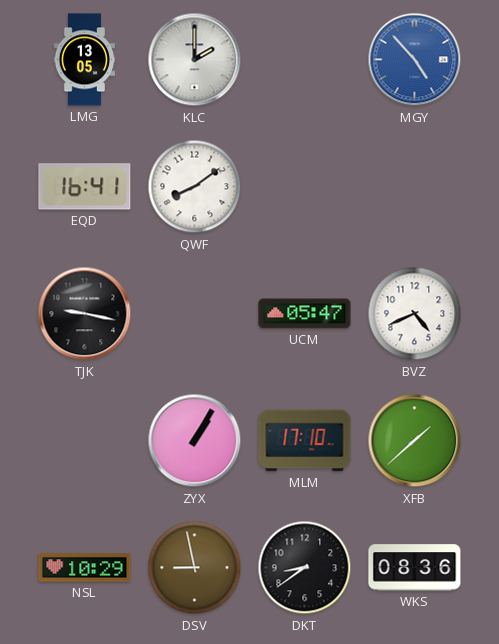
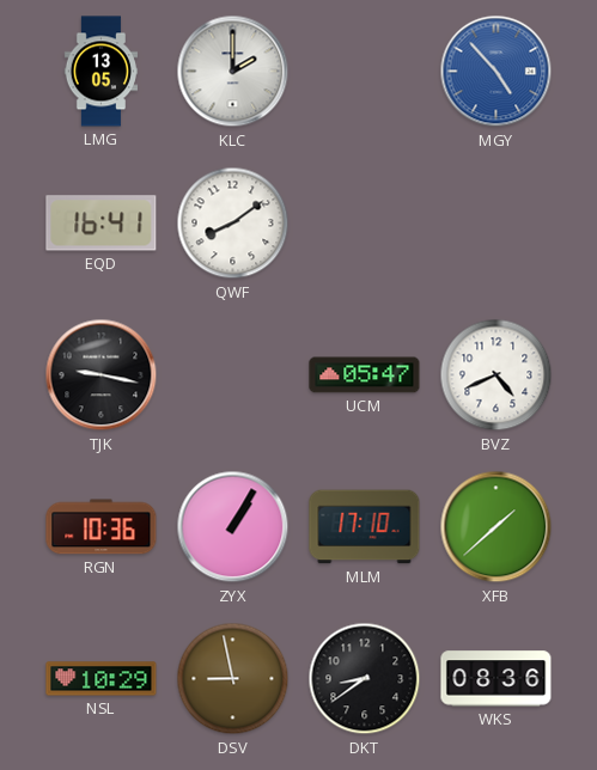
RGN: none -> 10:36 (102, 527)
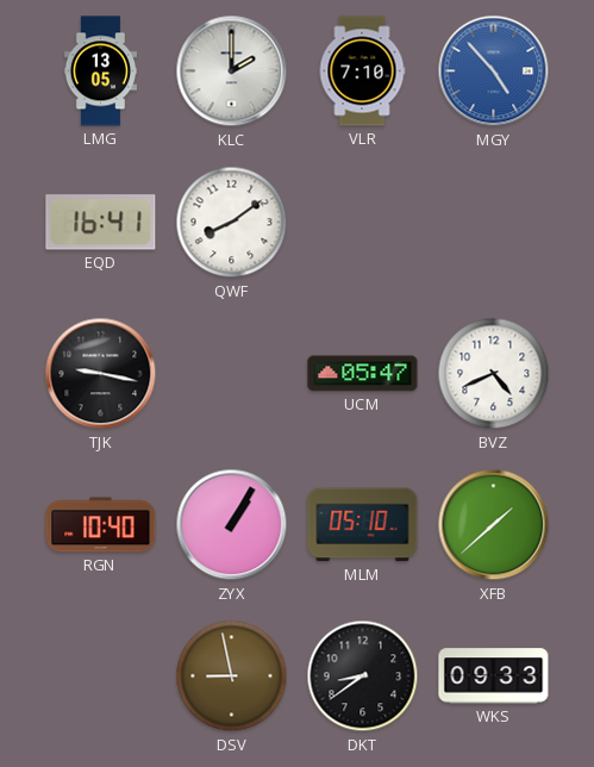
VLR: none -> 7:10 (362, 71)
RGN: 10:36 -> 10:40 (101, 525)
MLM: 17:10 -> 05:10 (363, 525)
NSL: 10:29 -> none (102, 679)
WKS: 08:36 -> 09:33 (494, 676)
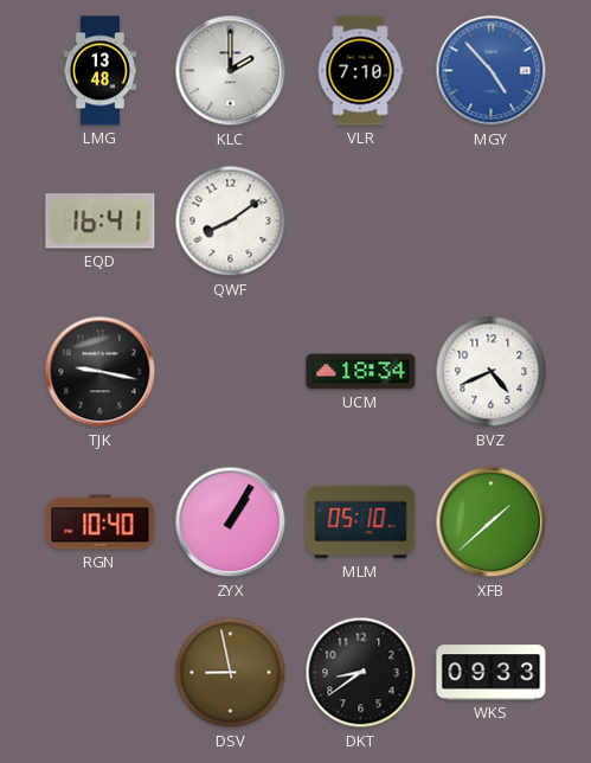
LMG: 13:05 -> 13:48 (101, 71)
UCM: 05:47 -> 18:34 (361, 372)
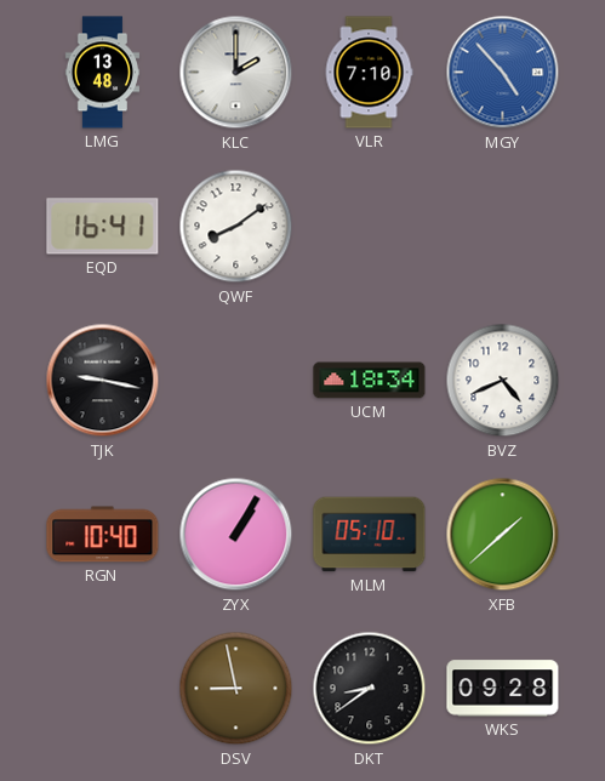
WKS: 09:33 -> 09:28 (503, 689)
